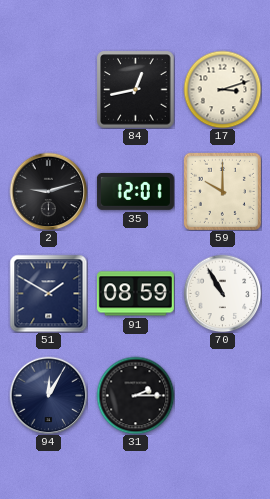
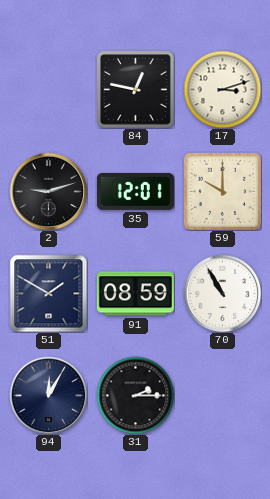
84: 12:43 -> 12:47 (135, 89)
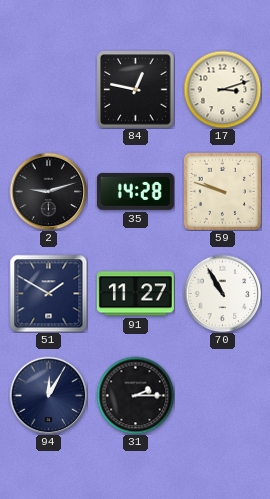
35: 12:01 -> 14:28 (135, 191)
59: 10:00 -> 9:48 (222, 191)
91: 08:59 -> 11:27 (135, 294)
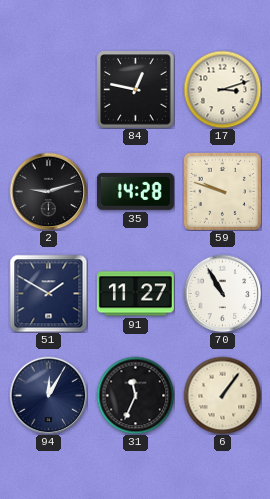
31: 2:15 -> 11:34 (135, 395)
6: none -> 1:06 (222, 395)
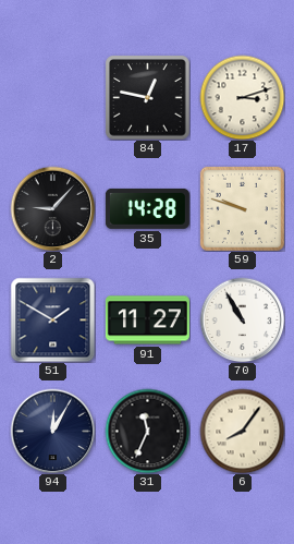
2: 9:12 -> 9:07 (52, 208)
6: 1:06 -> 8:06 (242, 431)
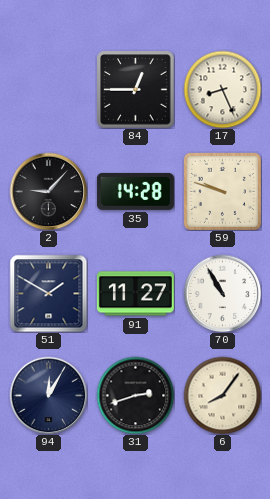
84: 12:47 -> 12:45 (135, 89)
17: 3:12 -> 8:26 (222, 89)
31: 11:34 -> 2:42 (135, 395)
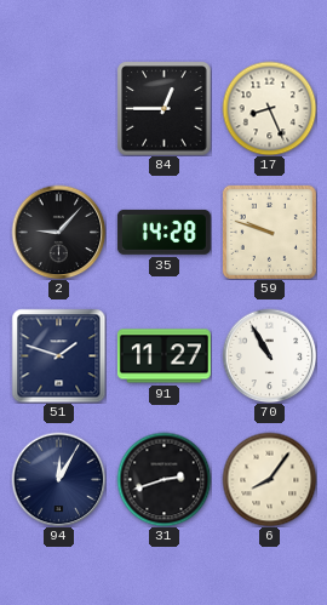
51: 1:50 -> 1:48 (58, 355)
